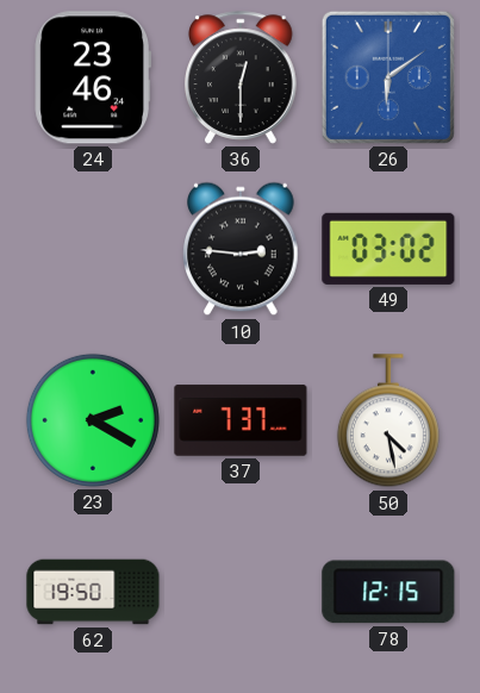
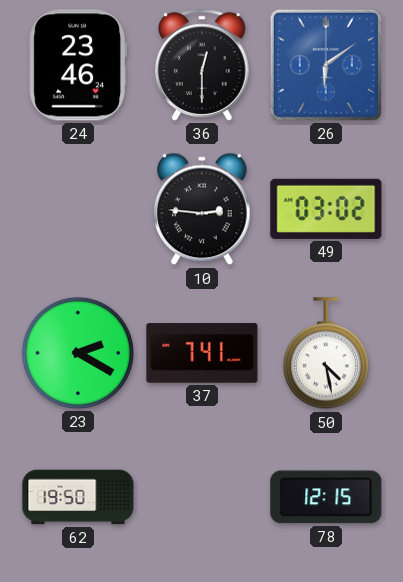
37: 7:37 -> 7:41 (202, 353)
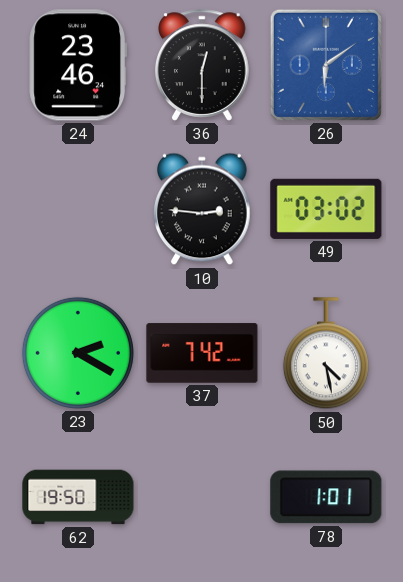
37: 7:41 -> 7:42 (202, 353)
78: 12:15 -> 1:01 (326, 497)
